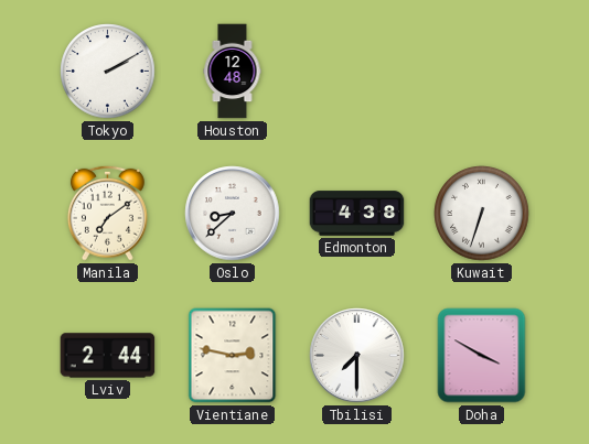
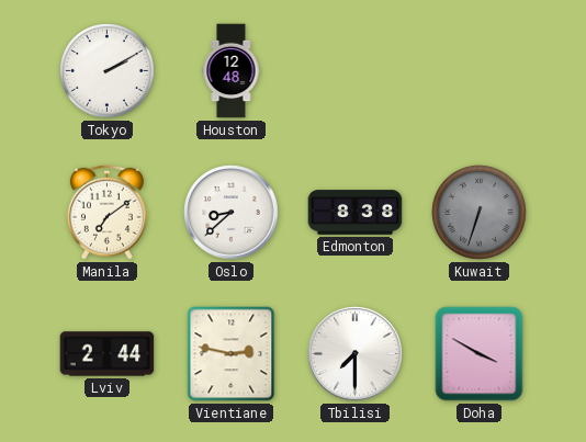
Edmonton: 4:38 -> 8:38 (356, 213)
Kuwait dial: white -> grey (480, 213)
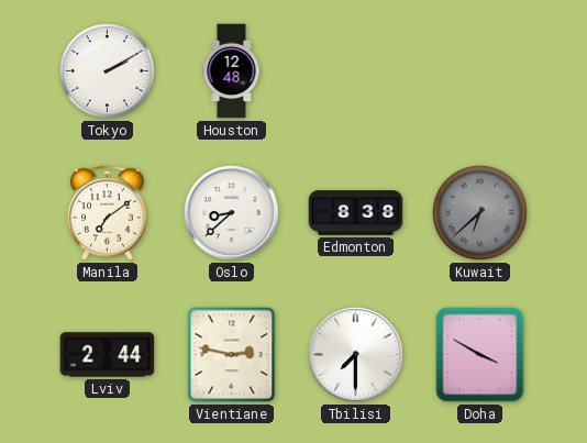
Kuwait: 6:33 -> 6:38 (480, 213)
